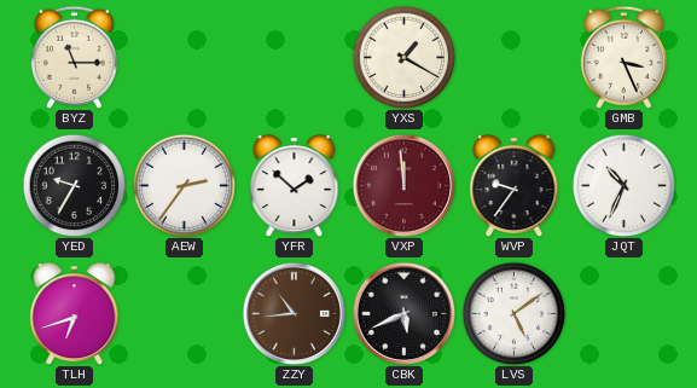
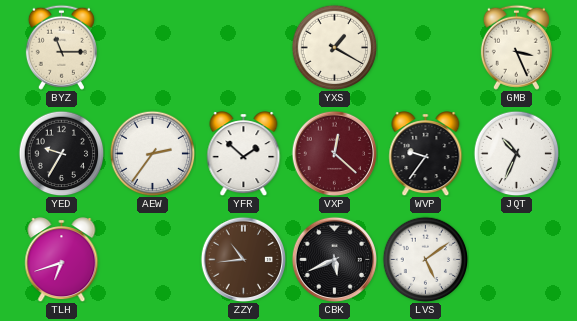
VXP: 11:59 -> 12:22 (334, 153)
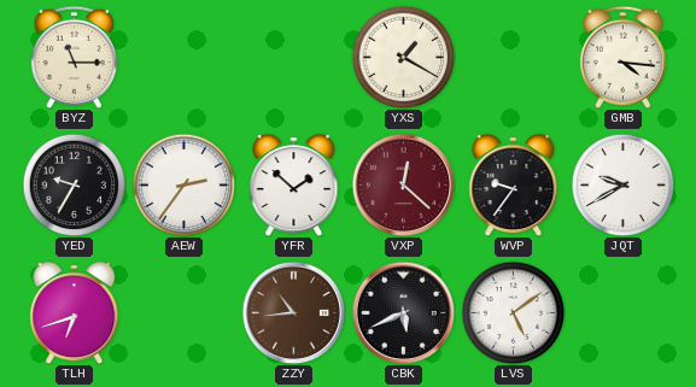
GMB: 3:26 -> 4:16 (622, 57)
JQT: 10:34 -> 9:40 (622, 184)
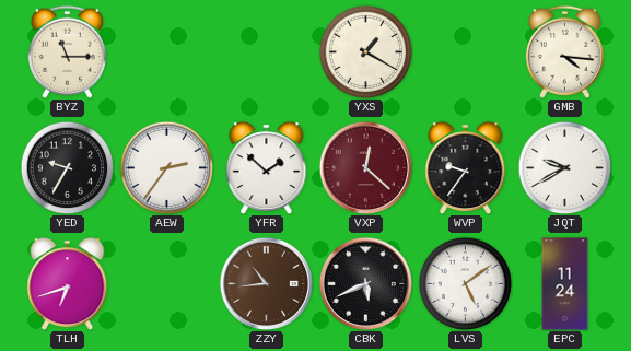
EPC: none -> 11:24 (565, 284)
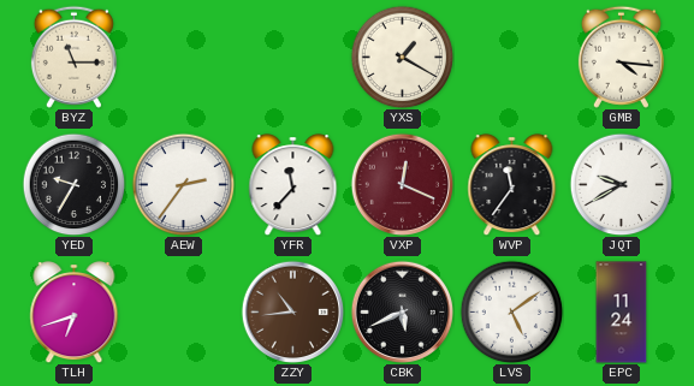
YFR: 1:52 -> 11:37 (293, 185)
VXP: 12:22 -> 12:19 (402, 184)
WVP: 9:36 -> 11:36 (512, 185)
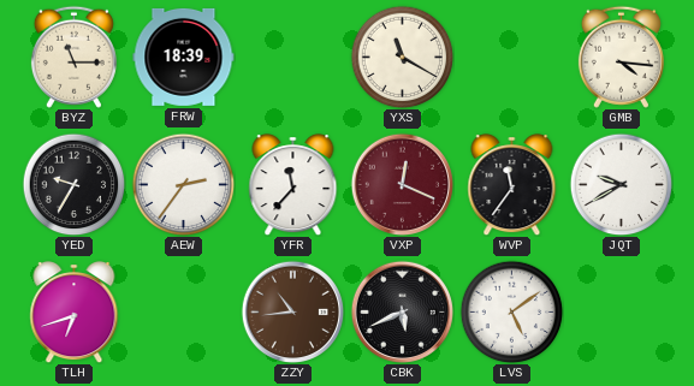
FRW: none -> 18:39 (184, 57)
YXS: 1:20 -> 11:20 (402, 57)
EPC: 11:24 -> none (622, 313)
